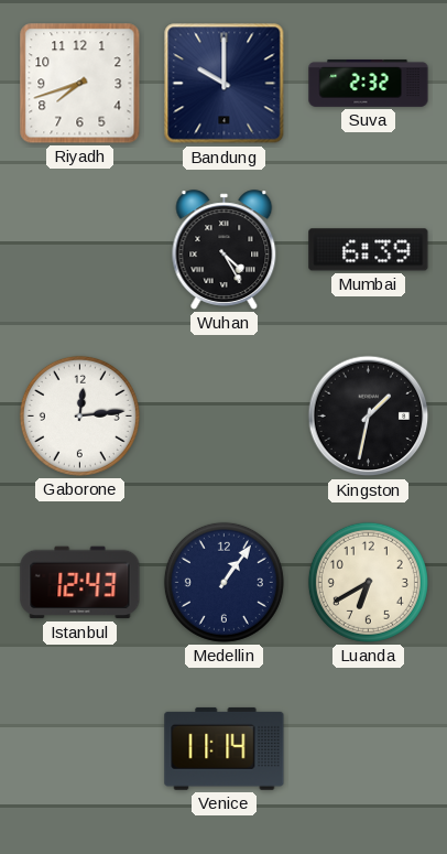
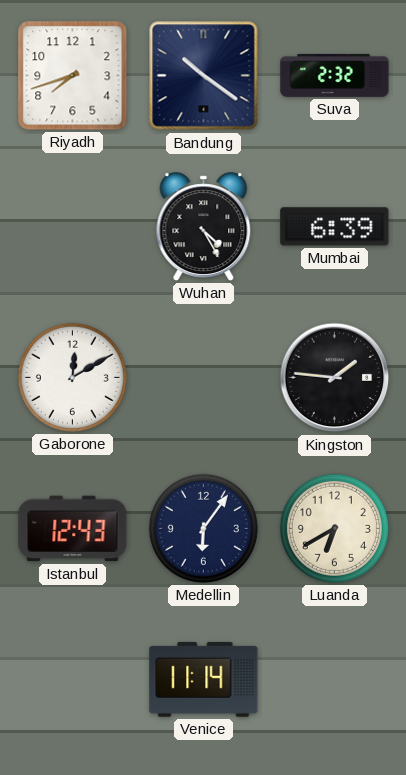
Bandung: 10:00 -> 10:21 (204, 76)
Gaborone: 12:14 -> 12:10 (72, 377)
Kingston: 1:32 -> 1:46 (335, 378)
Medellin: 1:06 -> 6:06 (203, 528)
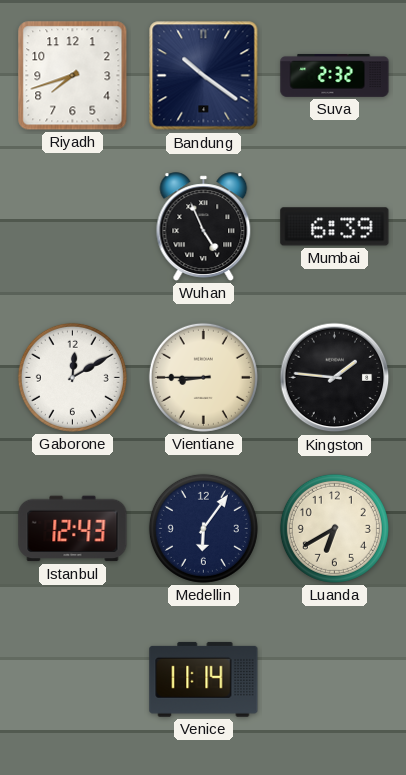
Wuhan: 4:25 -> 4:56 (204, 227)
Vientiane: none -> 8:45 (203, 377)
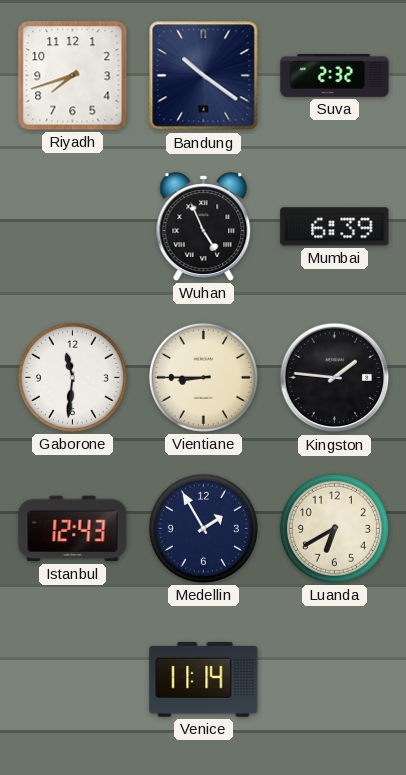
Gaborone: 12:10 -> 11:31 (72, 377)
Medellin: 6:06 -> 1:55 (203, 528)
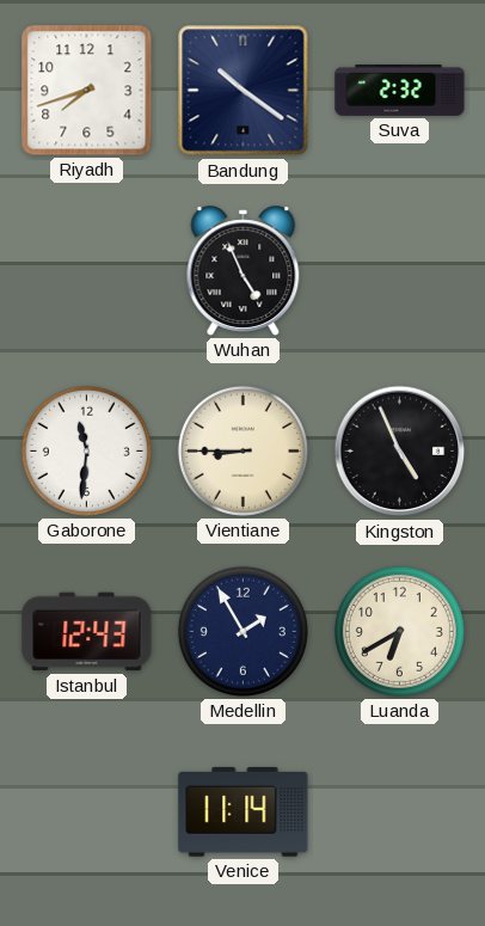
Mumbai: 6:39 -> none (335, 227)
Kingston: 1:46 -> 4:56 (400, 452)
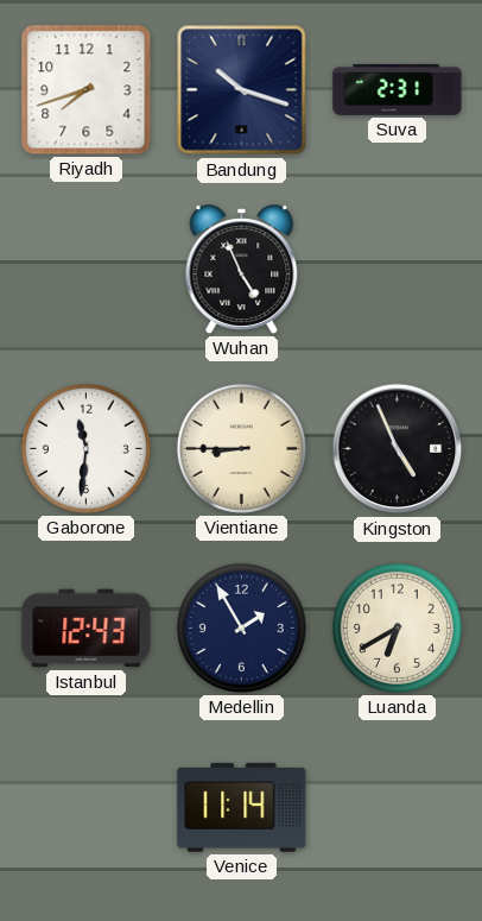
Bandung: 10:21 -> 10:18 (242, 90)
Suva: 2:32 -> 2:31 (398, 89)
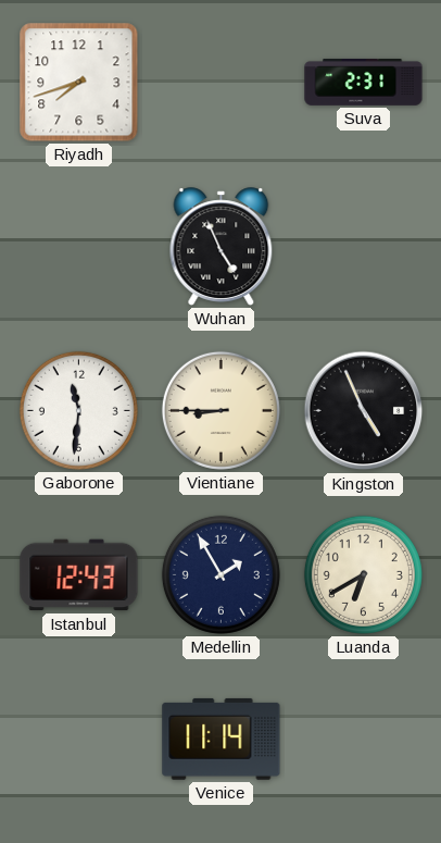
Bandung: 10:18 -> none (242, 90)
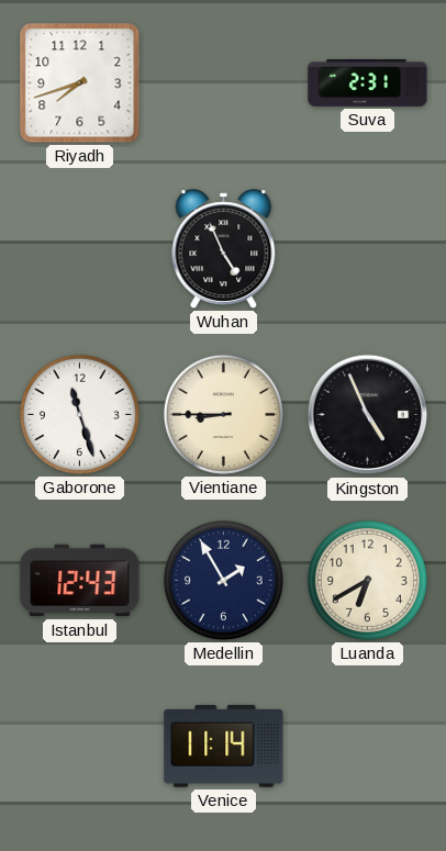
Gaborone: 11:31 -> 11:27 (79, 414)
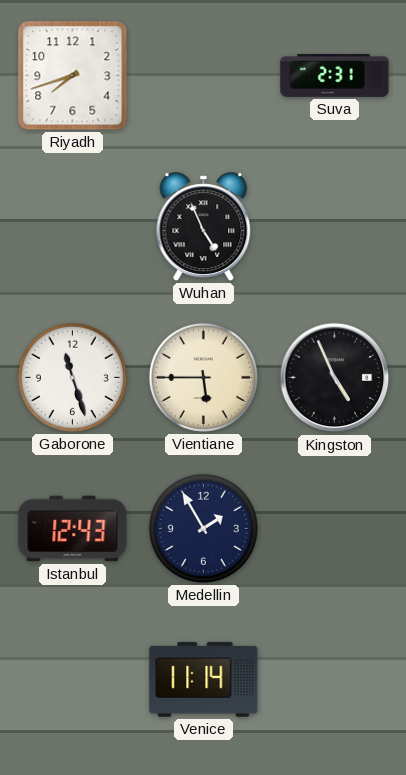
Vientiane: 8:45 -> 5:45 (203, 377)
Luanda: 6:40 -> none (367, 580)
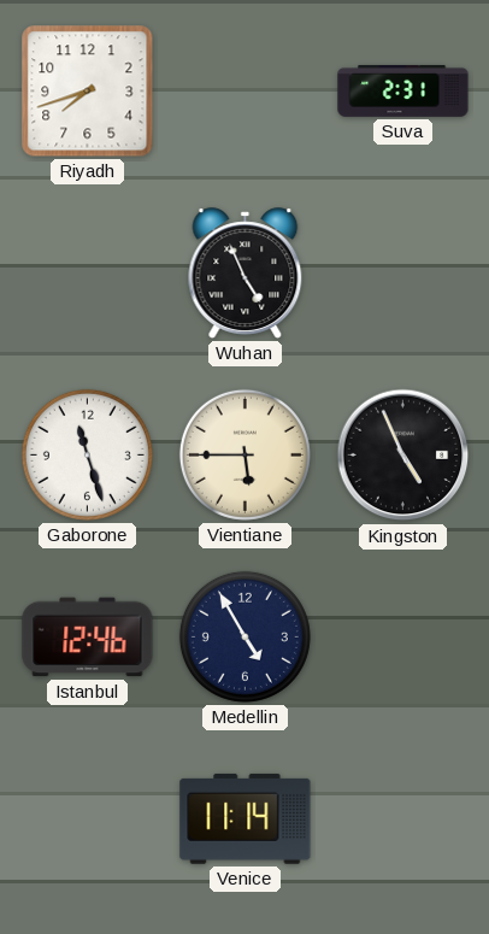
Istanbul: 12:43 -> 12:46 (88, 638)
Medellin: 1:55 -> 4:55 (244, 636)
